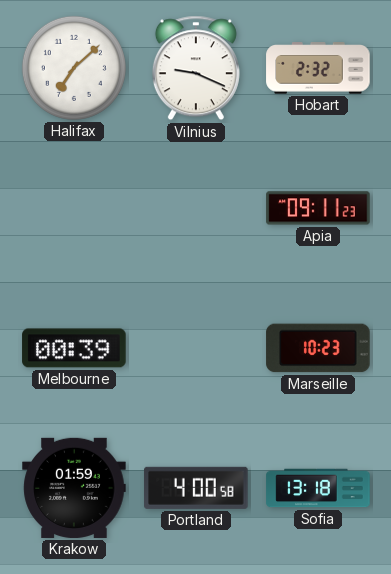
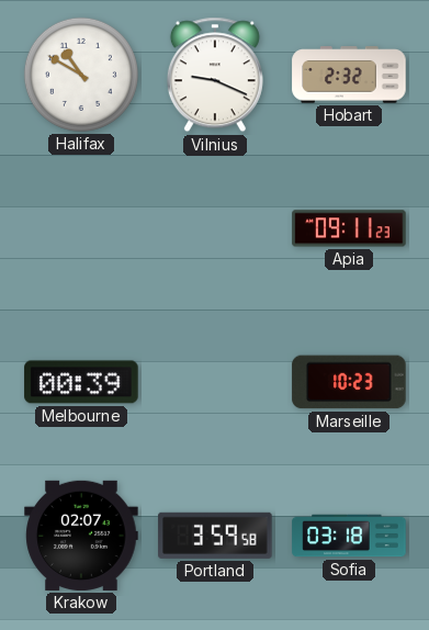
Halifax: 7:08 -> 10:50 (81, 75)
Krakow: 01:59 -> 02:07 (81, 536)
Portland: 4:00 -> 3:59 (215, 536)
Sofia: 13:18 -> 03:18 (349, 536)
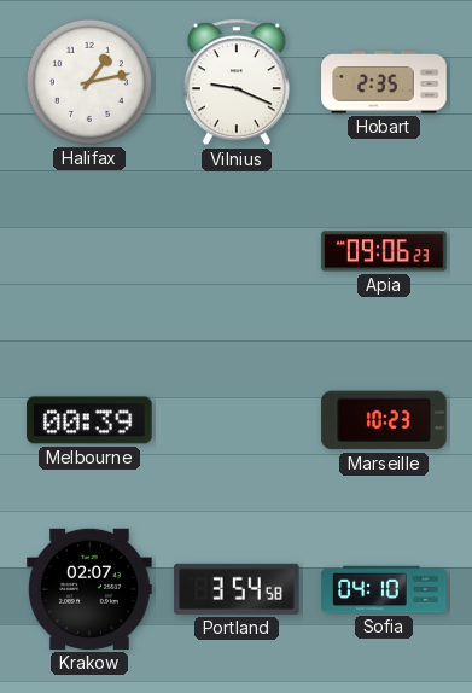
Halifax: 10:50 -> 1:13 (89, 82)
Hobart: 2:32 -> 2:35 (384, 82)
Apia: 09:11 -> 09:06 (384, 251)
Portland: 3:59 -> 3:54 (237, 589)
Sofia: 03:18 -> 04:10 (384, 589)
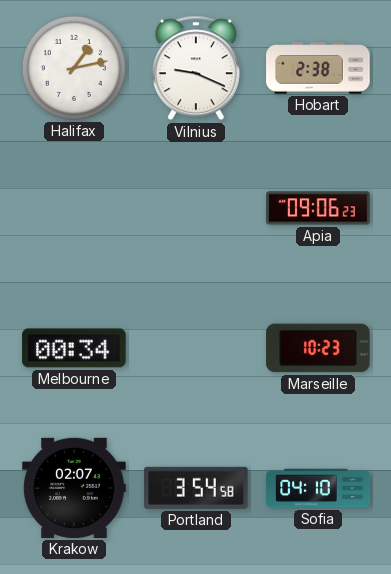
Hobart: 2:35 -> 2:38 (318, 68)
Melbourne: 00:39 -> 00:34 (74, 348)
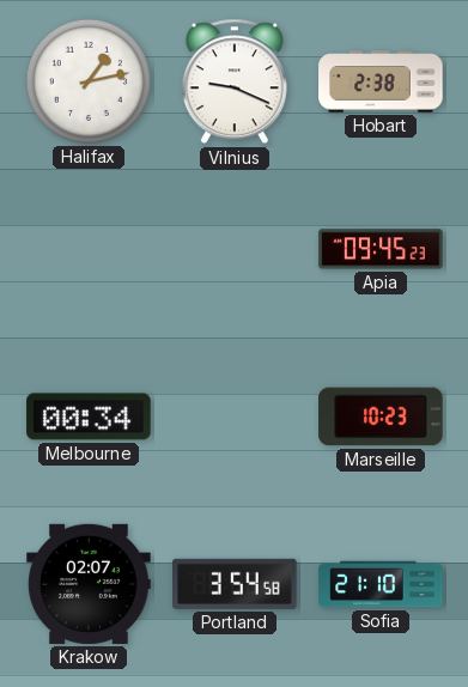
Apia: 09:06 -> 09:45 (381, 249)
Sofia: 04:10 -> 21:10 (381, 584)
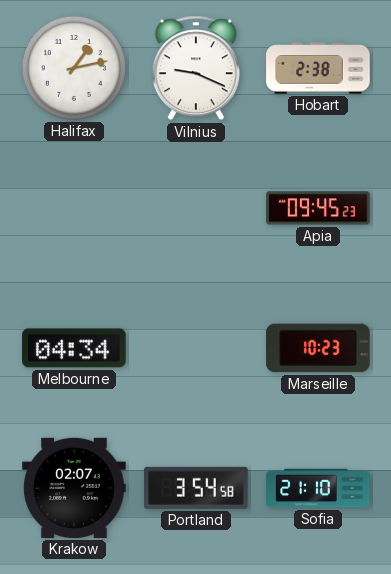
Melbourne: 00:34 -> 04:34 (74, 348)
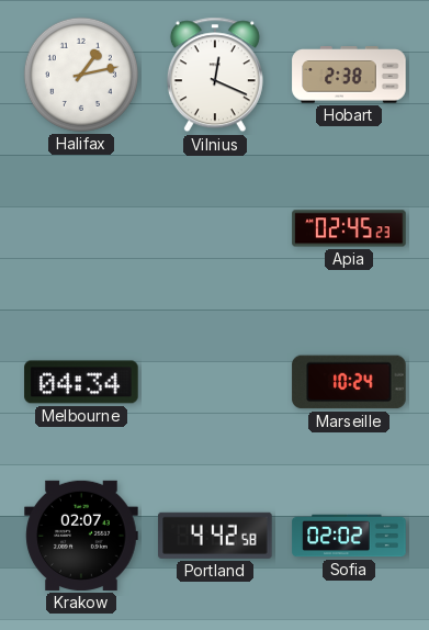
Vilnius: 9:19 -> 12:19 (215, 75)
Apia: 09:45 -> 02:45 (349, 228)
Marseille: 10:23 -> 10:24 (349, 382)
Portland: 3:54 -> 4:42 (215, 536)
Sofia: 21:10 -> 02:02 (349, 536)
